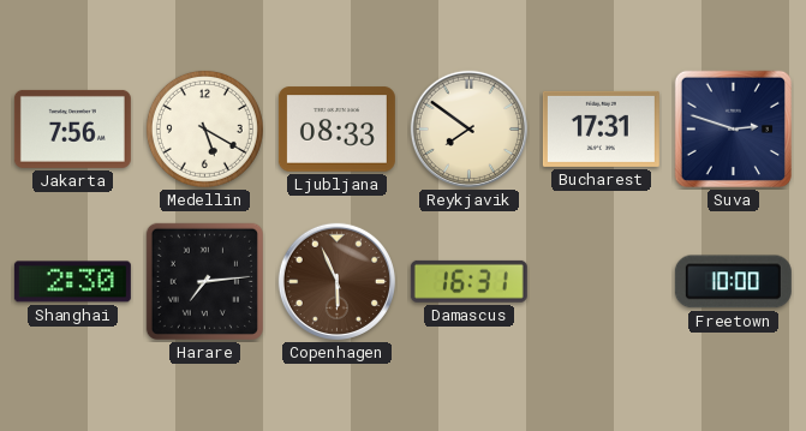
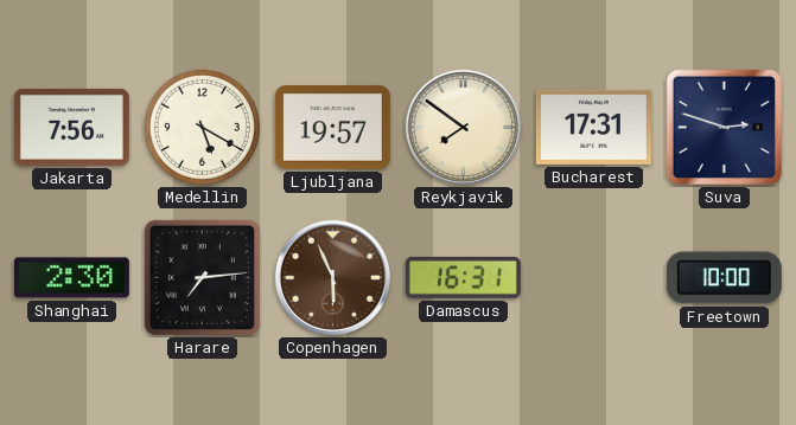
Ljubljana: 08:33 -> 19:57 (332, 128)
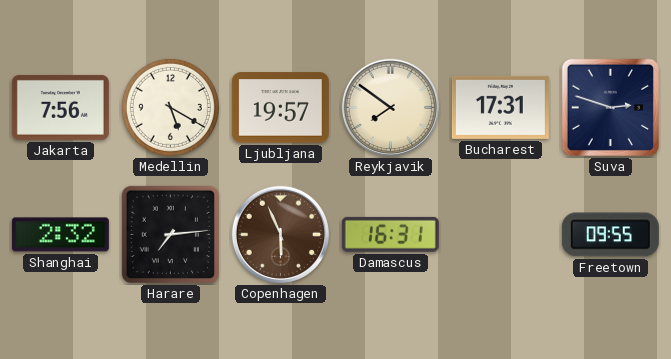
Shanghai: 2:30 -> 2:32 (60, 235)
Freetown: 10:00 -> 09:55 (610, 235)
